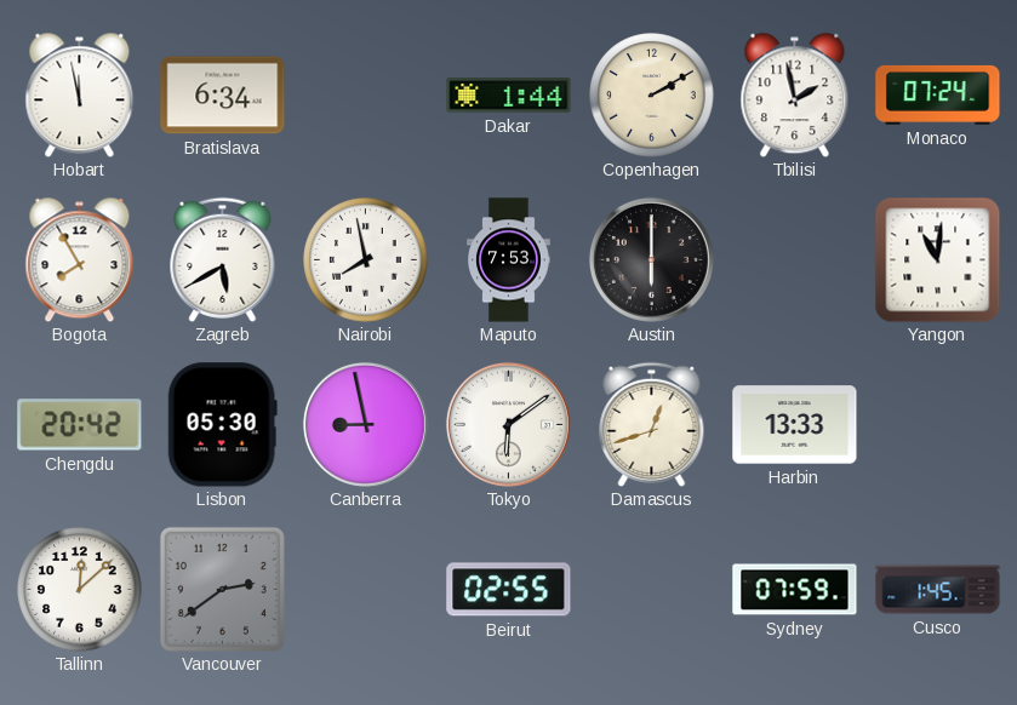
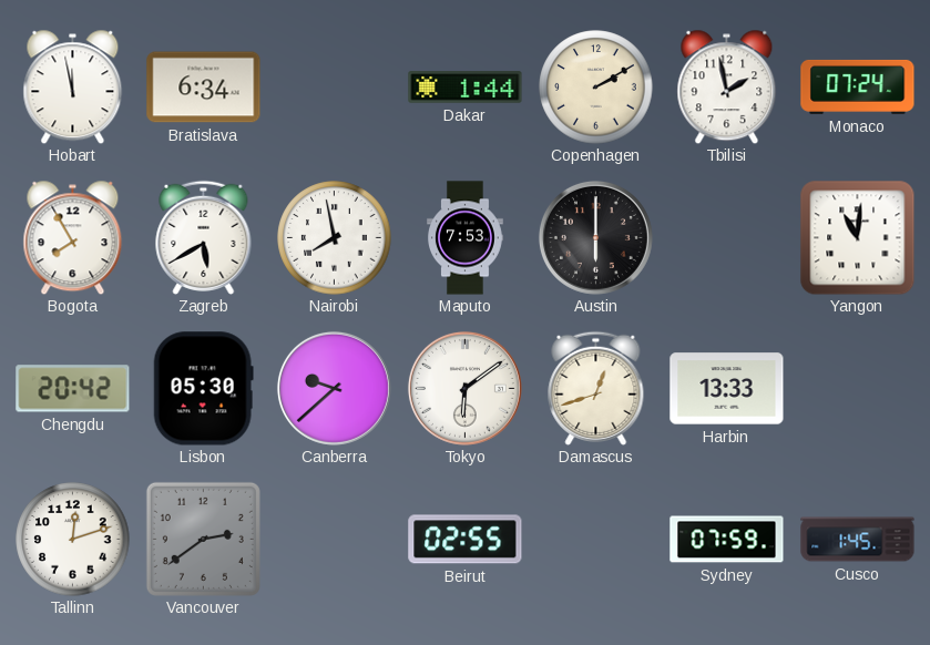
Canberra: 8:58 -> 9:38 (334, 388)
Tallinn: 12:08 -> 12:12 (73, 540)
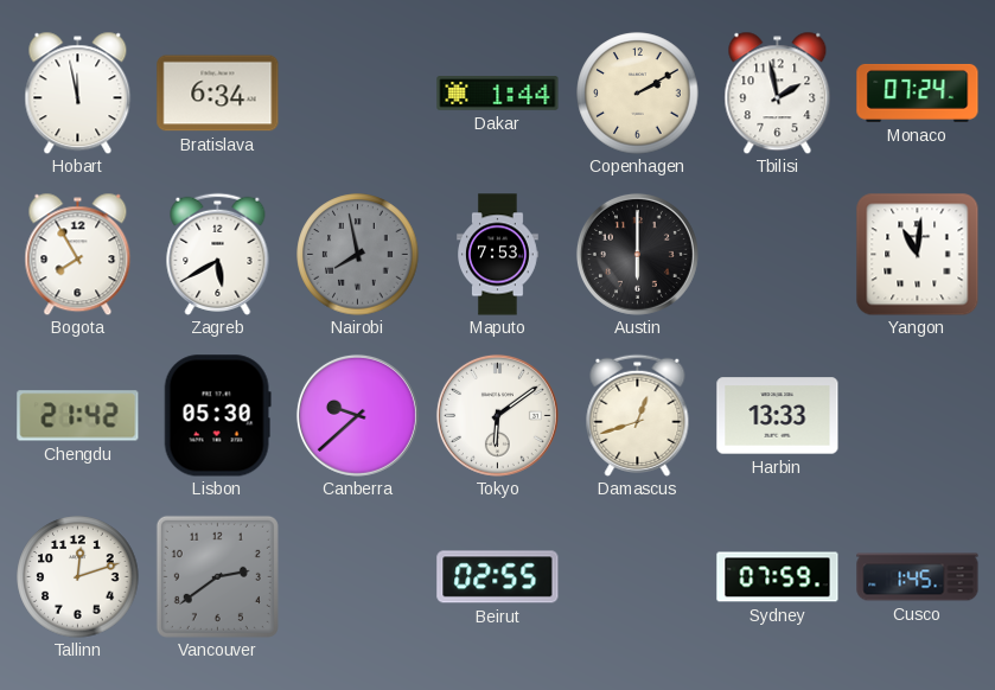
Nairobi dial: white -> grey (358, 255)
Chengdu: 20:42 -> 21:42 (78, 416)
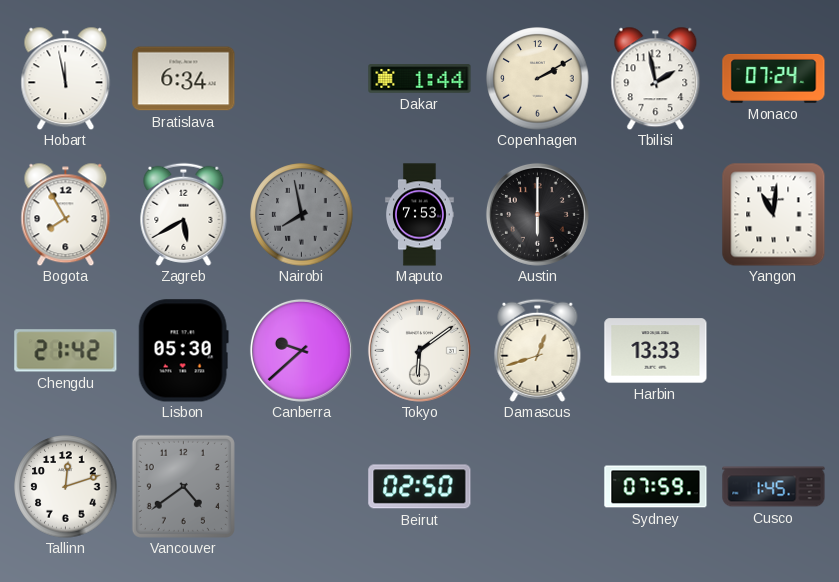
Vancouver: 2:39 -> 4:39 (183, 486)
Beirut: 02:55 -> 02:50 (420, 487)
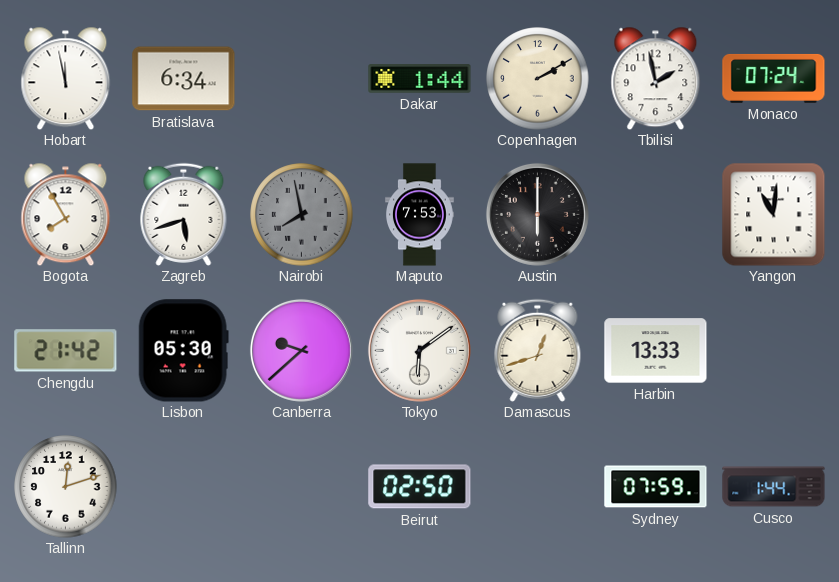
Zagreb: 5:40 -> 5:42 (184, 214)
Vancouver: 4:39 -> none (183, 486)
Cusco: 1:45 -> 1:44 (774, 487)
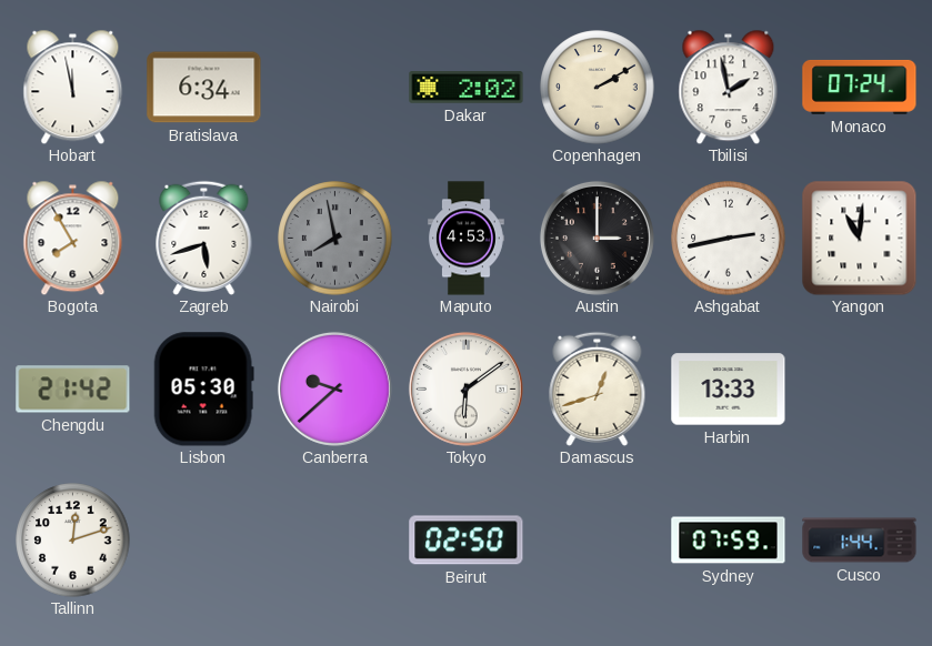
Dakar: 1:44 -> 2:02 (467, 88)
Maputo: 7:53 -> 4:53 (467, 239)
Austin: 6:00 -> 3:00 (597, 238)
Ashgabat: none -> 2:43 (729, 239)
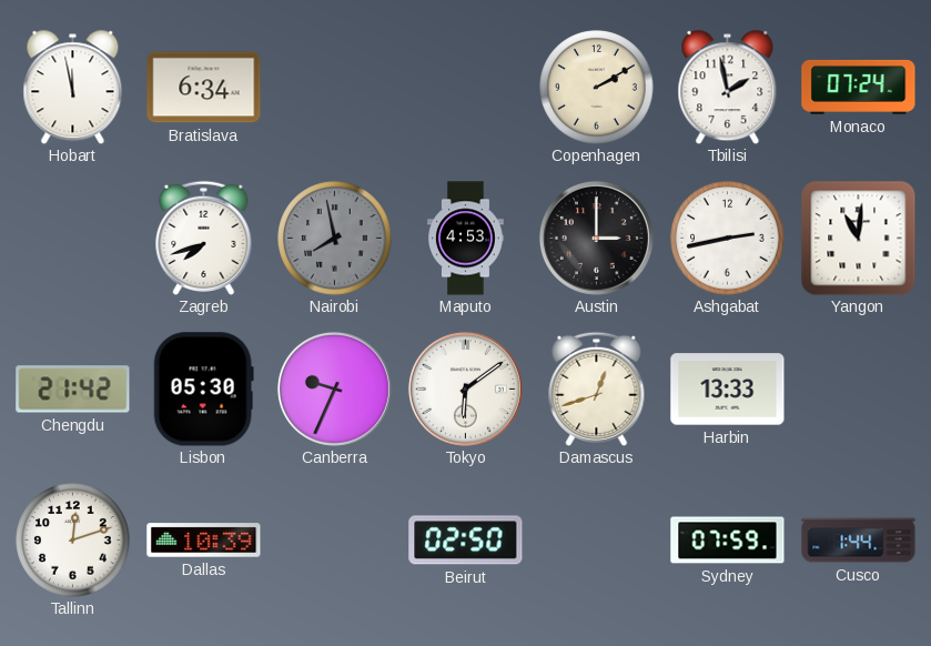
Dakar: 2:02 -> none (467, 88)
Bogota: 7:55 -> none (73, 238)
Zagreb: 5:42 -> 7:42 (204, 238)
Canberra: 9:38 -> 9:34 (334, 388)
Dallas: none -> 10:39 (204, 541)
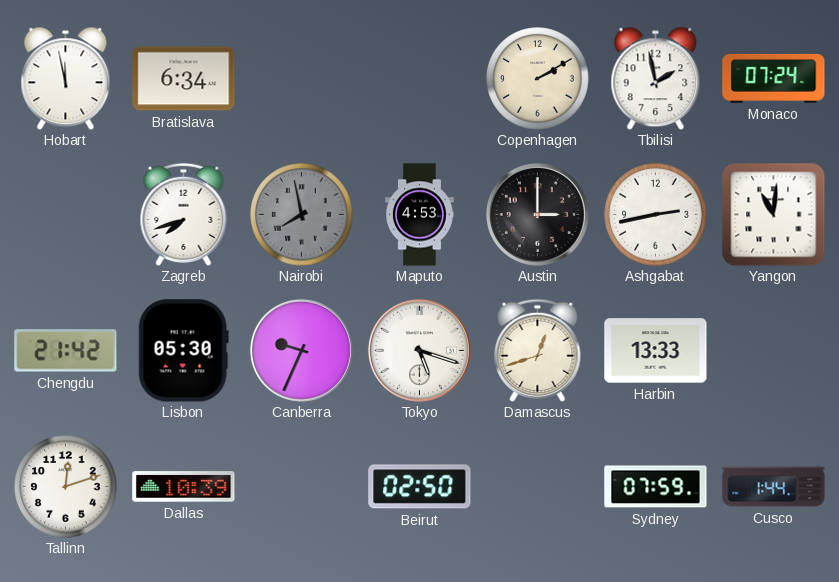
Tokyo: 6:09 -> 5:18 (419, 350)
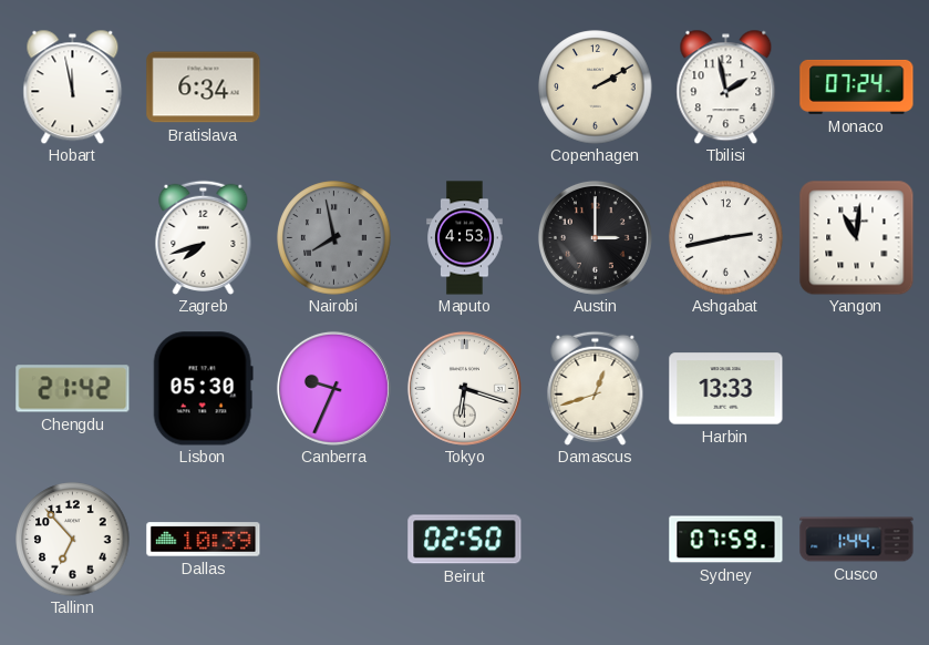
Tokyo: 5:18 -> 6:18 (464, 388)
Tallinn: 12:12 -> 6:53 (73, 540)
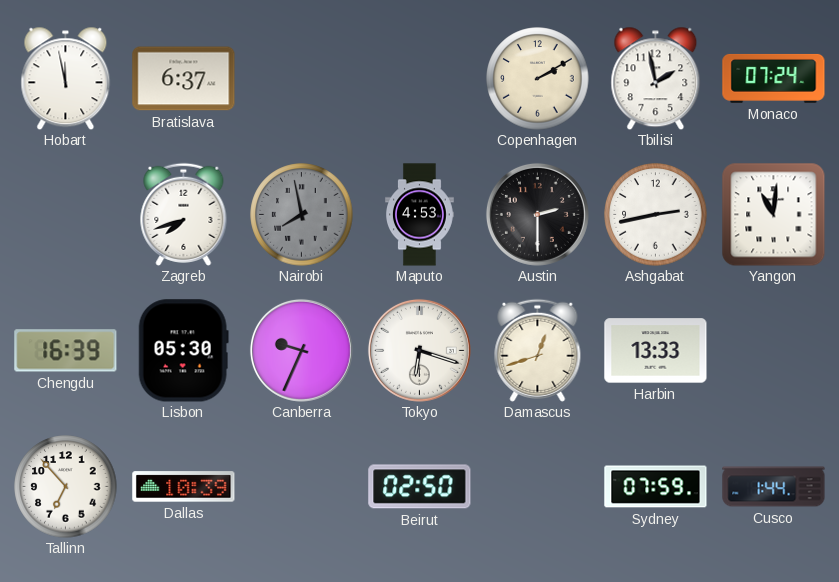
Bratislava: 6:34 -> 6:37 (184, 79)
Austin: 3:00 -> 2:30 (537, 214)
Chengdu: 21:42 -> 16:39 (66, 351)
